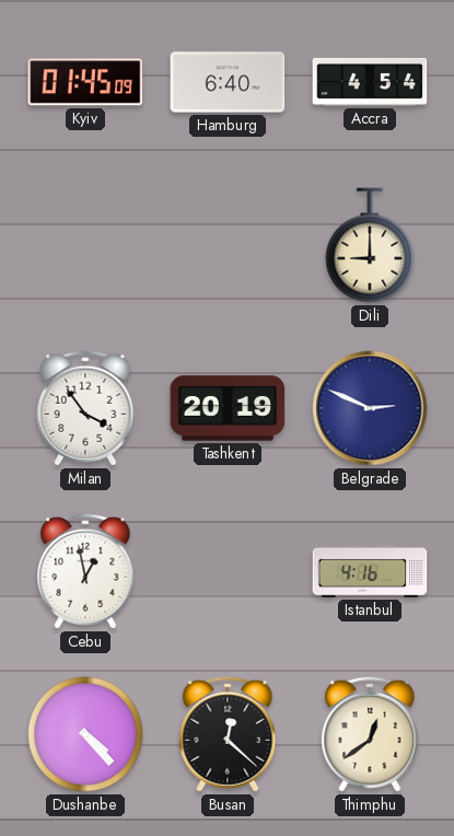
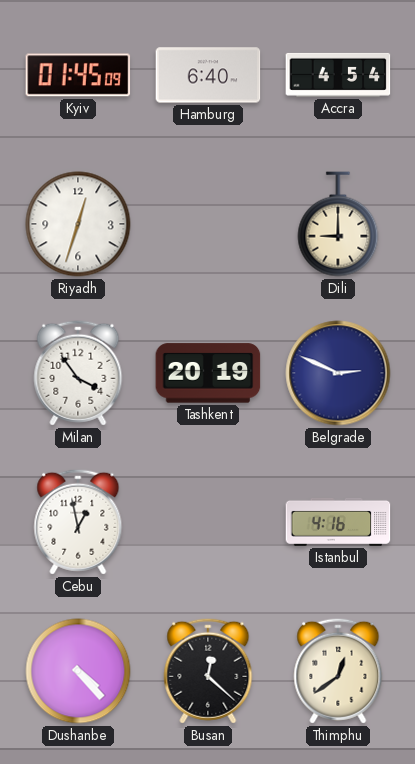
Riyadh: none -> 12:33 (78, 224)
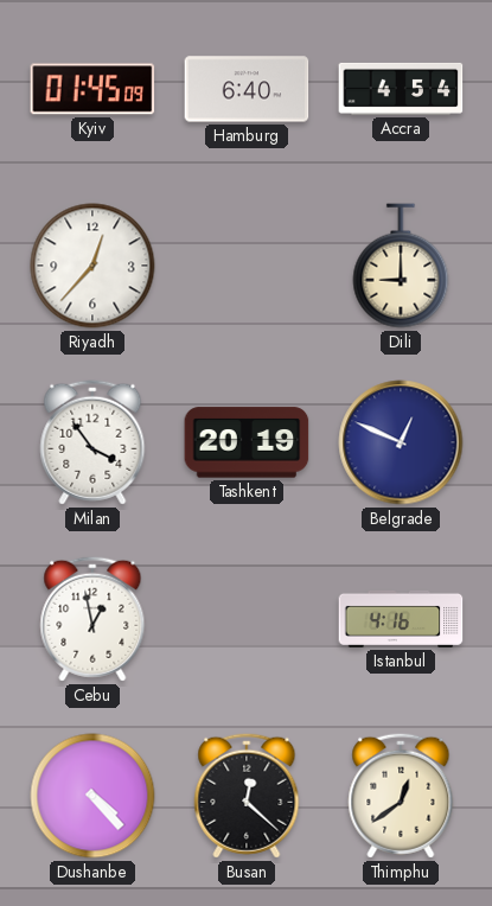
Riyadh: 12:33 -> 12:37 (92, 266)
Belgrade: 2:49 -> 12:49 (401, 442)
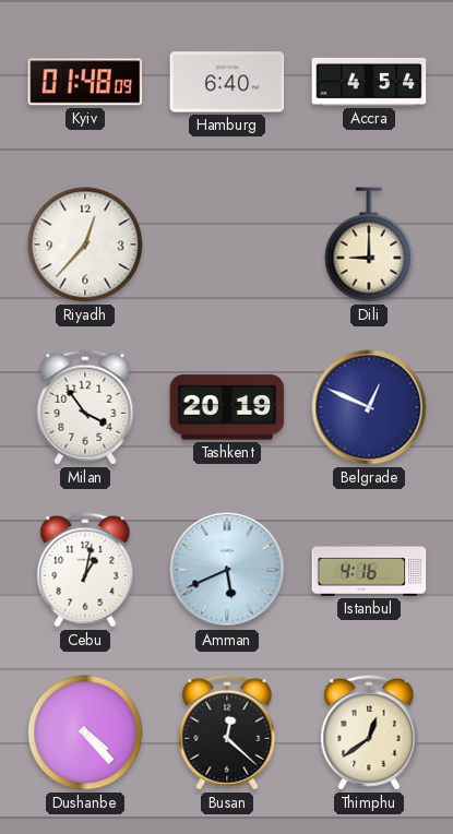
Kyiv: 01:45 -> 01:48 (85, 82)
Cebu: 12:58 -> 1:02 (85, 570)
Amman: none -> 5:41 (227, 570)
